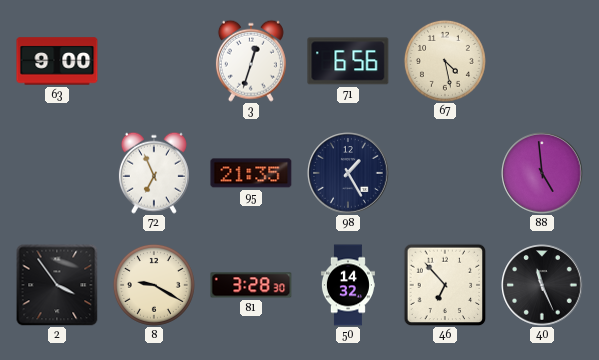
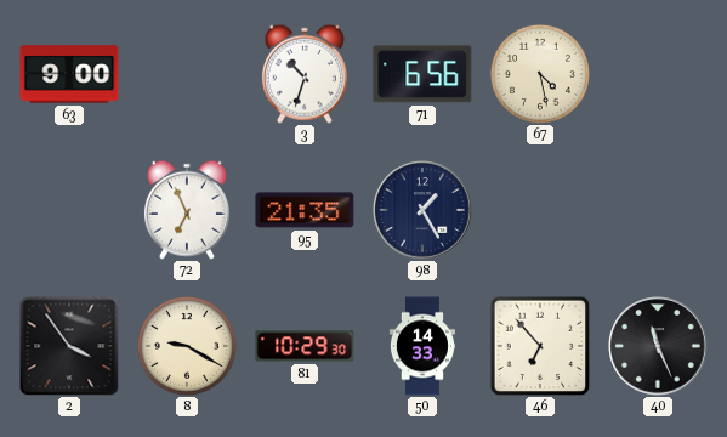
3: 12:33 -> 10:33 (305, 74)
88: 4:59 -> none (542, 173)
81: 3:28 -> 10:29 (305, 346)
50: 14:32 -> 14:33 (422, 346)
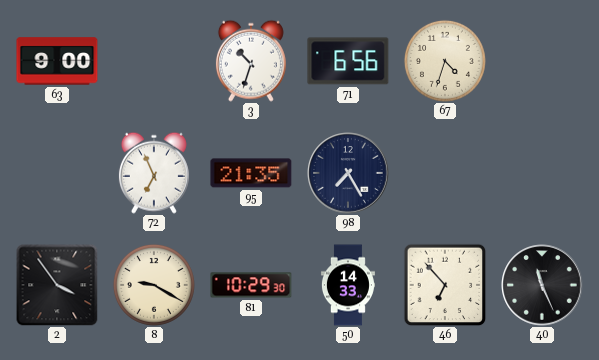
67: 4:28 -> 4:33 (445, 61)
98: 1:25 -> 7:25 (348, 173)
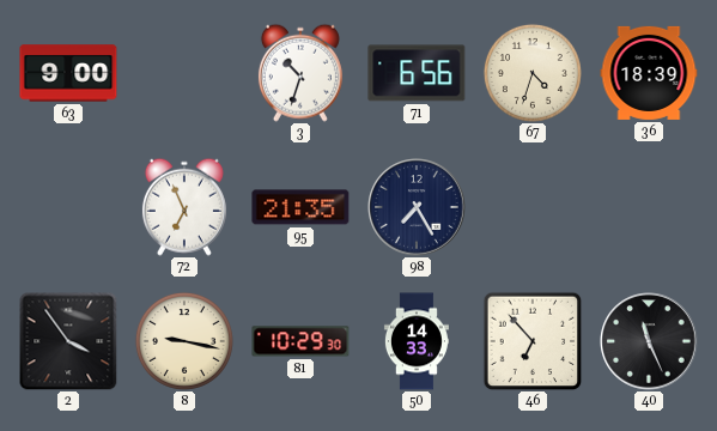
36: none -> 18:39 (649, 73)
8: 9:20 -> 9:17 (184, 341)
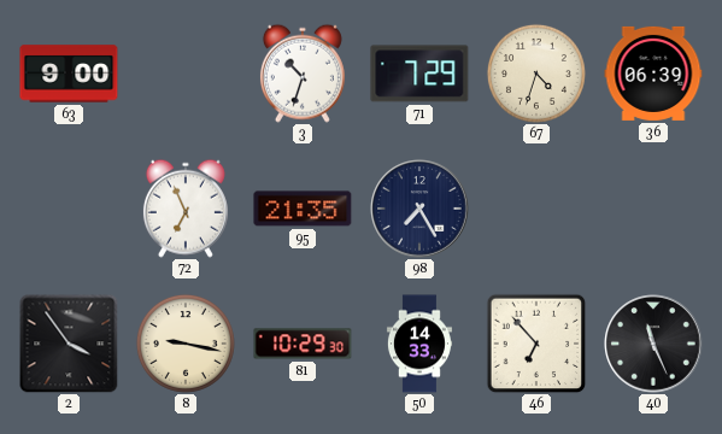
71: 6:56 -> 7:29 (419, 74)
36: 18:39 -> 06:39 (653, 74)
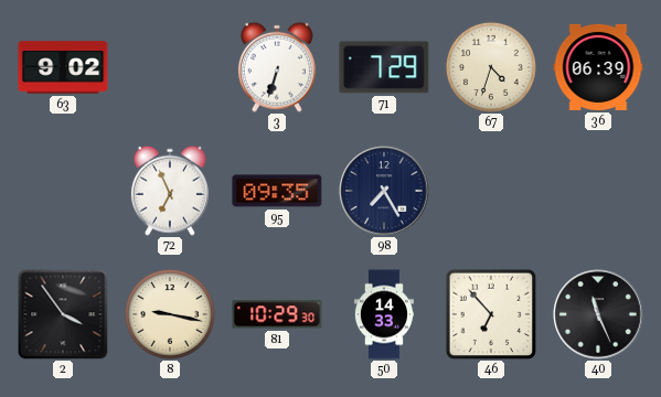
63: 9:00 -> 9:02 (63, 67)
3: 10:33 -> 6:33 (277, 67)
95: 21:35 -> 09:35 (277, 191)
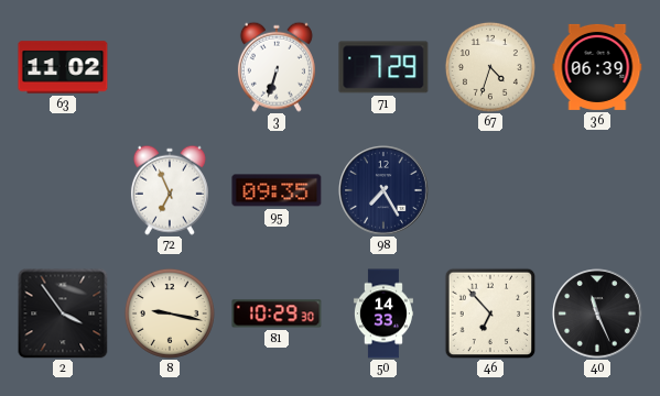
63: 9:02 -> 11:02 (63, 67)
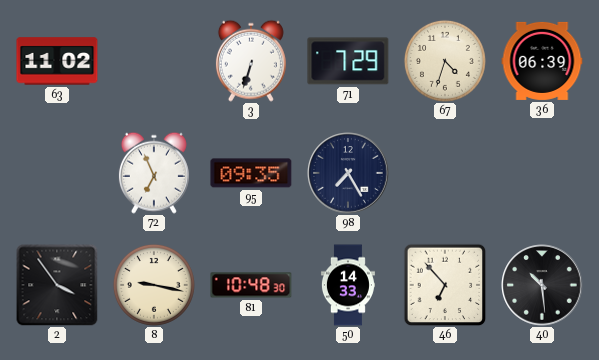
81: 10:29 -> 10:48 (251, 285)
40: 11:26 -> 10:29 (542, 285)
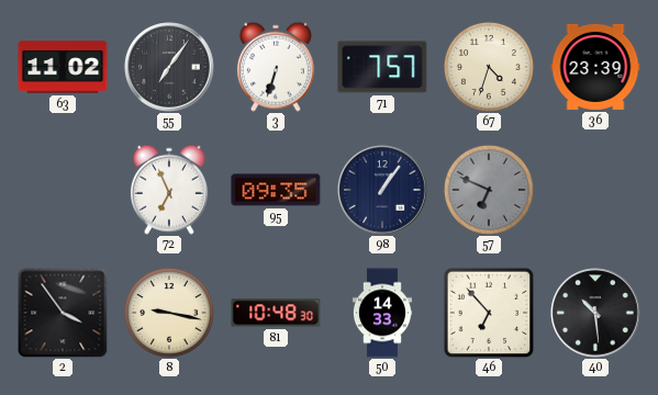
55: none -> 7:06 (169, 67)
71: 7:29 -> 7:57 (382, 67)
36: 06:39 -> 23:39 (595, 67)
98: 7:25 -> 1:06 (382, 190)
57: none -> 6:49 (489, 190)
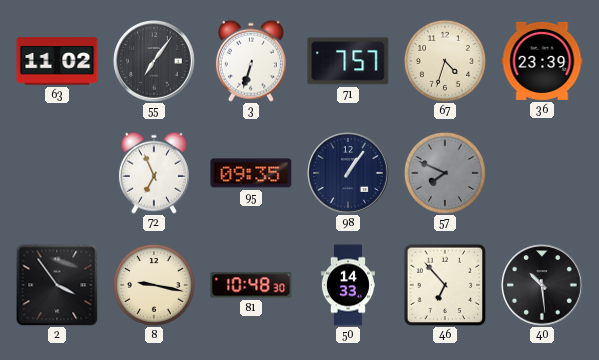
57: 6:49 -> 7:49 (445, 173)
